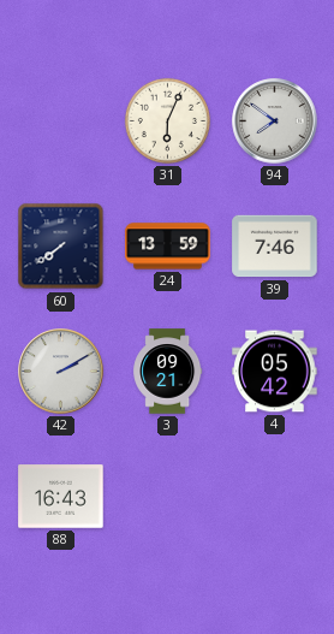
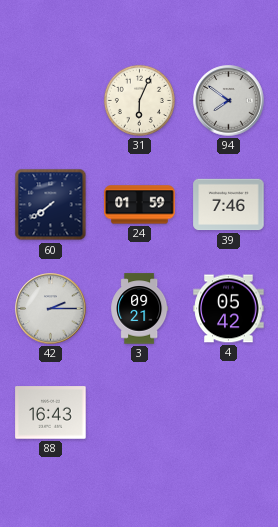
24: 13:59 -> 01:59 (140, 205)
42: 2:10 -> 2:15 (51, 309)
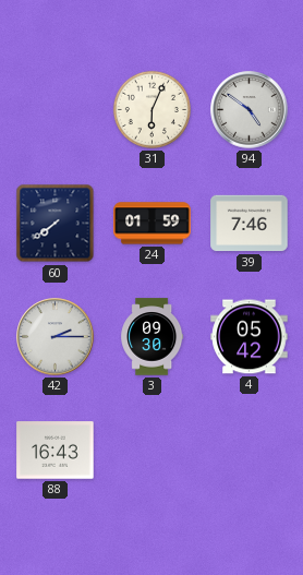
94: 7:51 -> 4:51 (250, 110)
3: 09:21 -> 09:30 (153, 337)
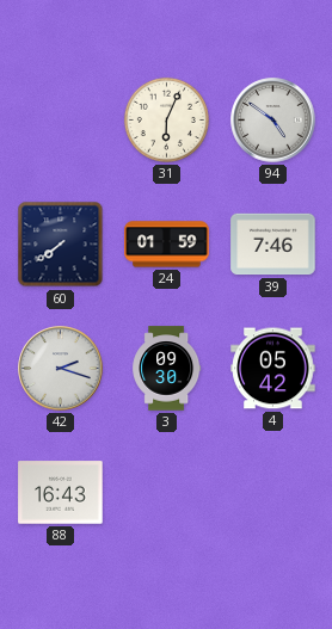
42: 2:15 -> 2:18 (61, 369)
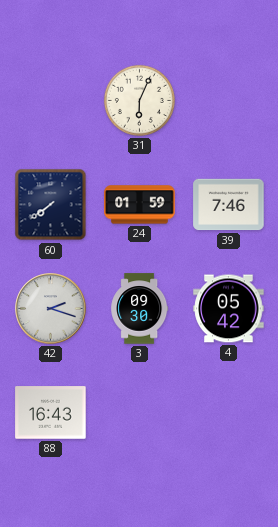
94: 4:51 -> none (273, 121)
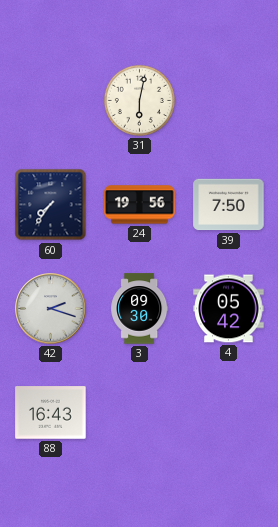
31: 6:04 -> 6:02 (139, 100)
60: 7:39 -> 7:36 (51, 205)
24: 01:59 -> 19:56 (140, 205)
39: 7:46 -> 7:50 (229, 205)
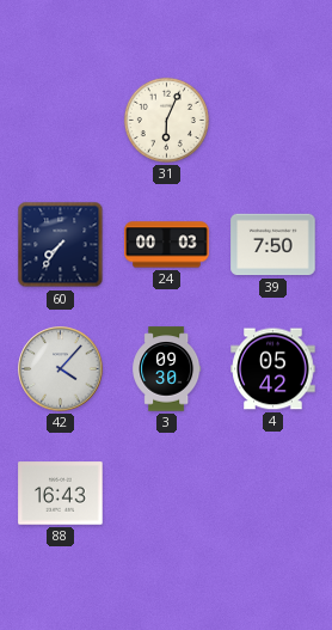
31: 6:02 -> 6:04 (166, 120)
24: 19:56 -> 00:03 (167, 245)
42: 2:18 -> 4:07 (61, 369)
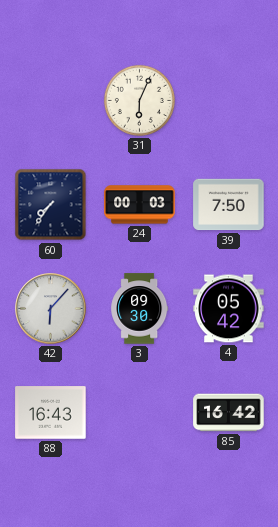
42: 4:07 -> 6:07 (51, 309)
85: none -> 16:42 (229, 413)
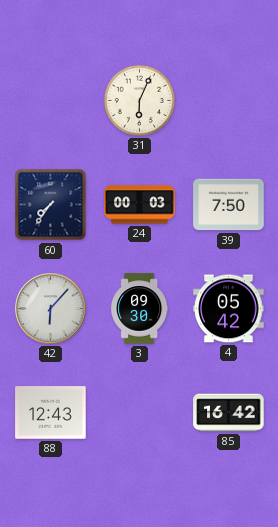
88: 16:43 -> 12:43 (51, 413)
